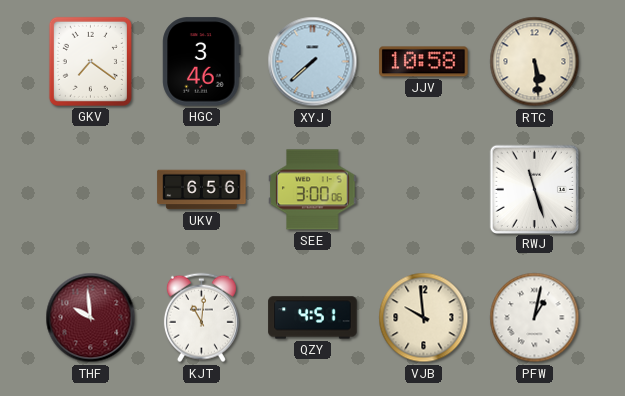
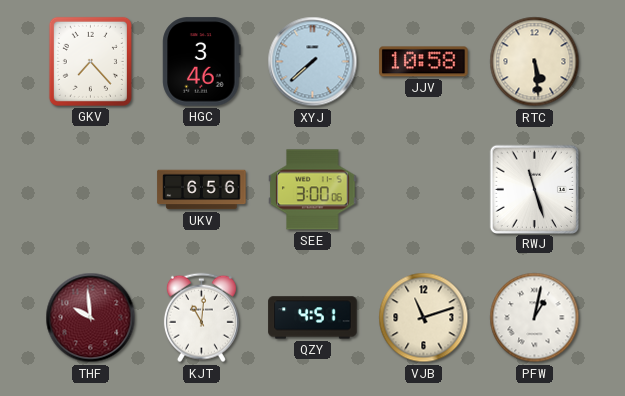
GKV: 7:21 -> 7:23 (90, 61)
VJB: 9:59 -> 11:12 (424, 318)
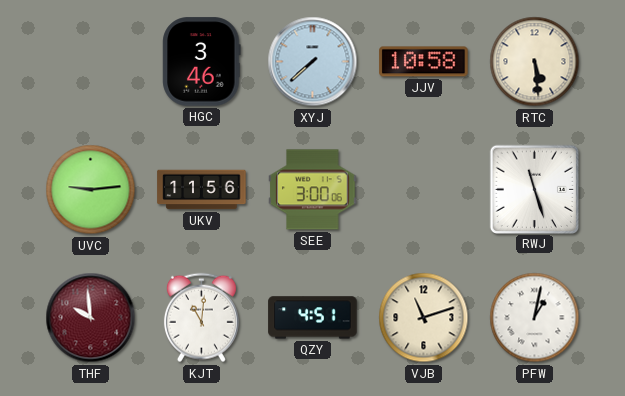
GKV: 7:23 -> none (90, 61)
UVC: none -> 9:14 (91, 190)
UKV: 6:56 -> 11:56 (202, 190)
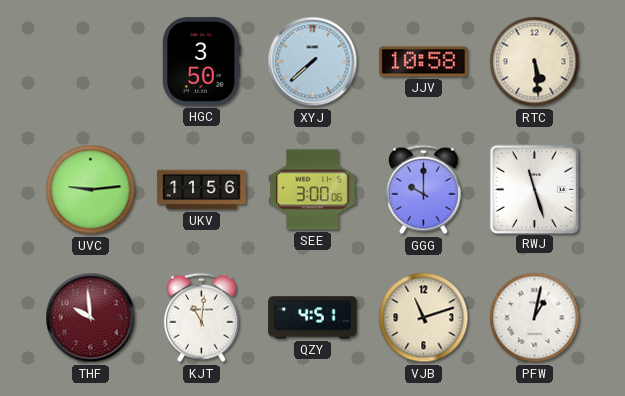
HGC: 3:46 -> 3:50 (202, 62)
GGG: none -> 10:00 (423, 190)
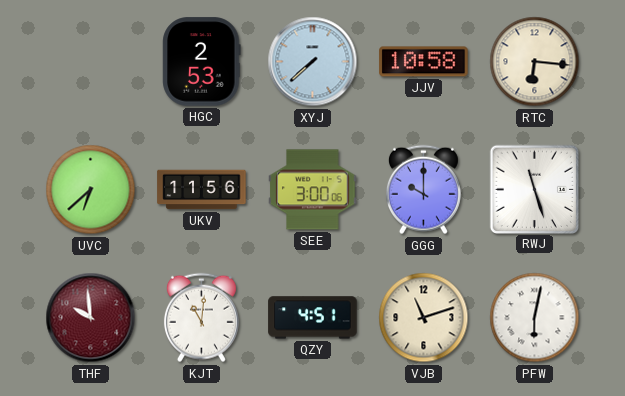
HGC: 3:50 -> 2:53 (202, 62)
RTC: 5:29 -> 6:16 (535, 62)
UVC: 9:14 -> 6:38 (91, 190)
PFW: 1:02 -> 6:02 (535, 318)
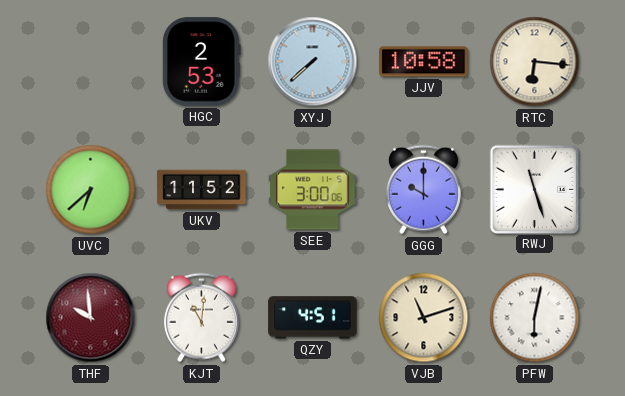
UKV: 11:56 -> 11:52 (202, 190)
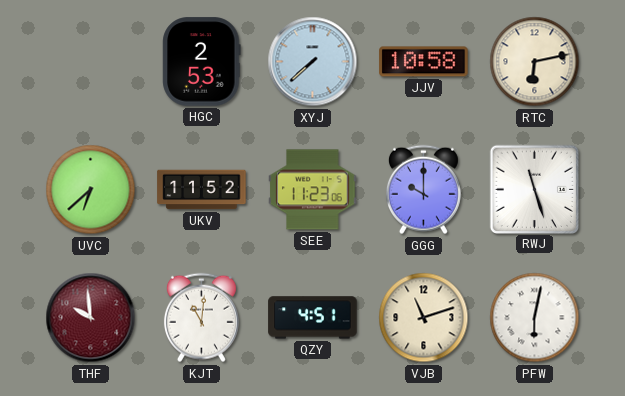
RTC: 6:16 -> 6:13 (535, 62)
SEE: 3:00 -> 11:23 (313, 190)
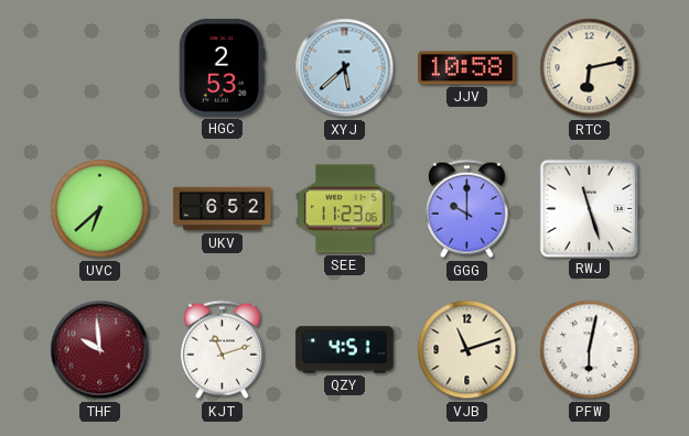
XYJ: 7:38 -> 5:38 (345, 68)
UKV: 11:52 -> 6:52 (223, 209)
KJT: 11:01 -> 11:12 (222, 350)
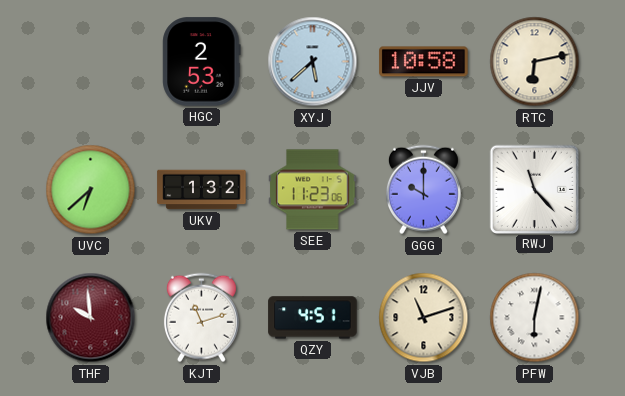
UKV: 6:52 -> 1:32 (202, 190)
RWJ: 11:27 -> 11:23 (534, 189)
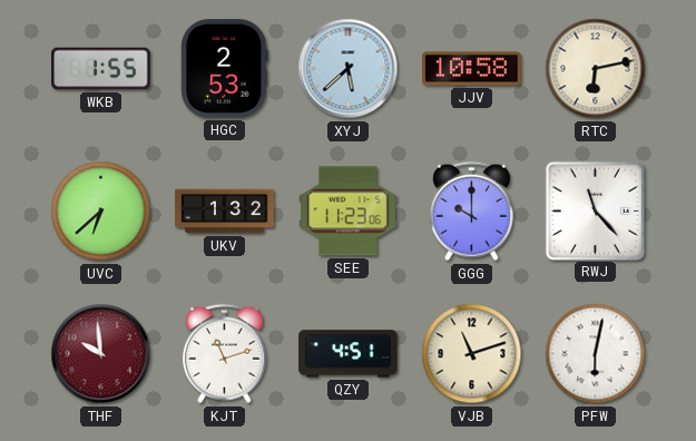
WKB: none -> 1:55 (101, 69)
